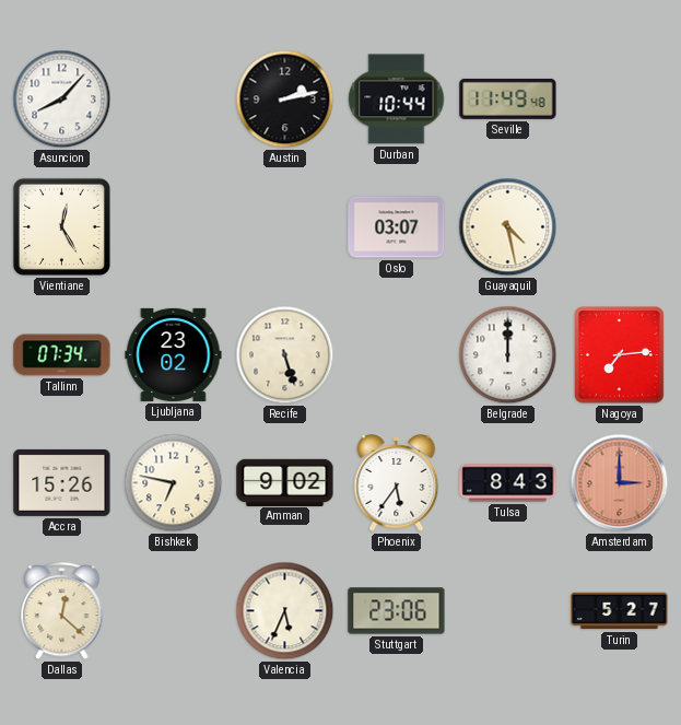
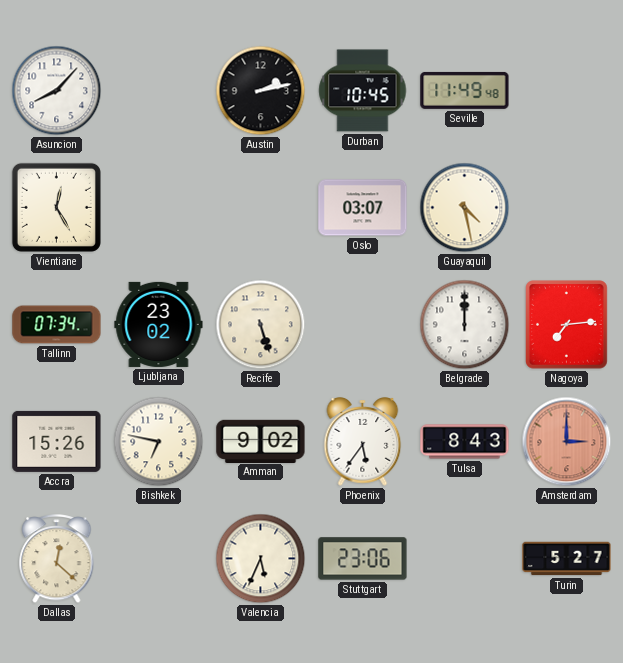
Durban: 10:44 -> 10:45 (363, 91)
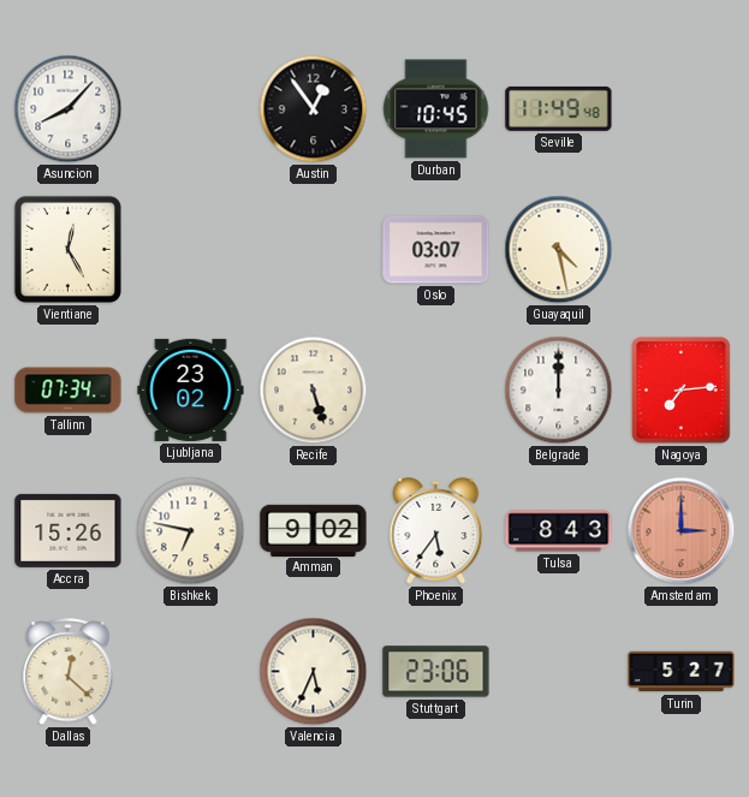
Austin: 2:13 -> 12:54 (314, 109)
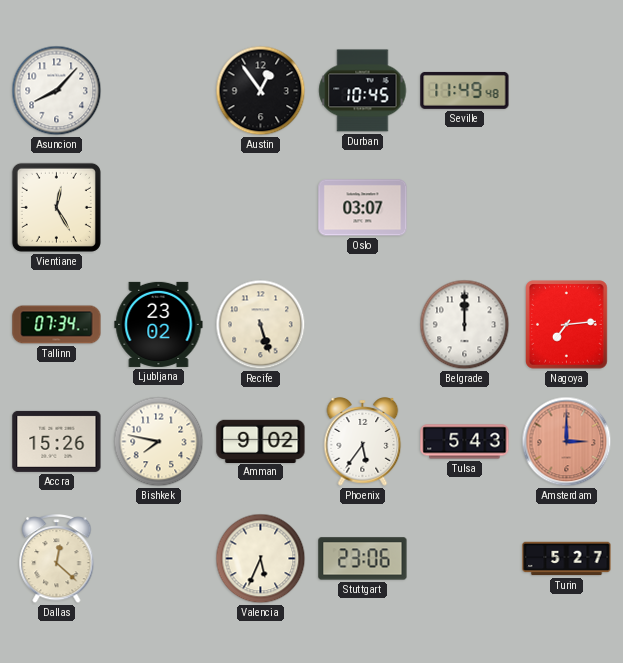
Guayaquil: 4:28 -> none (559, 250)
Bishkek: 6:47 -> 7:47 (159, 442)
Tulsa: 8:43 -> 5:43 (465, 442)
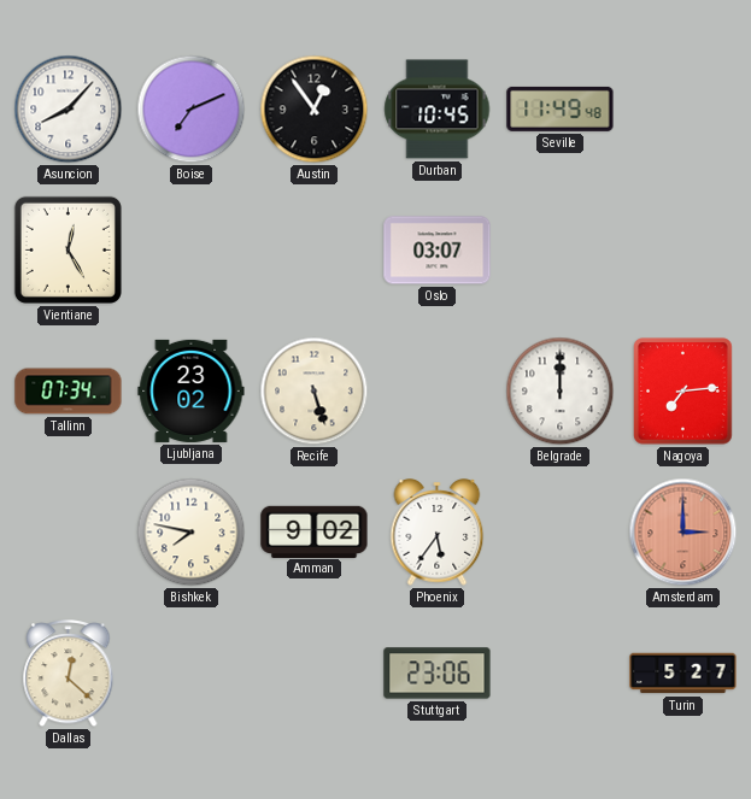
Boise: none -> 7:11 (192, 110)
Accra: 15:26 -> none (57, 441)
Tulsa: 5:43 -> none (465, 442)
Valencia: 5:34 -> none (261, 559)
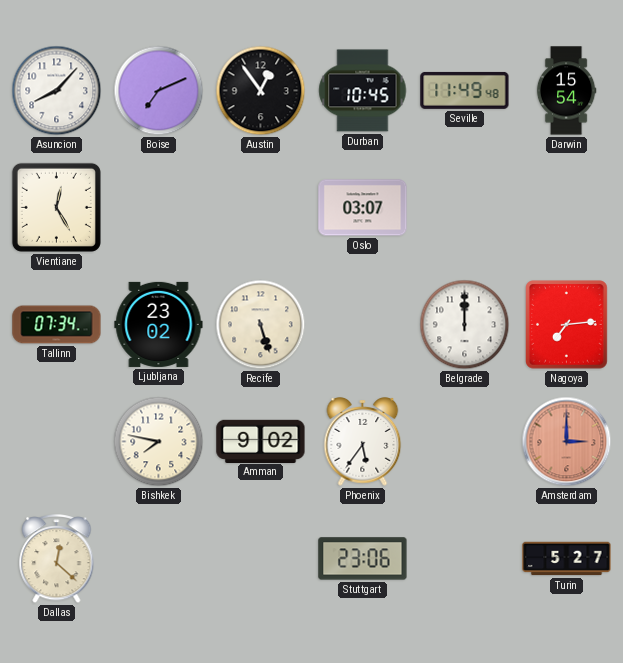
Darwin: none -> 15:54 (566, 91)
